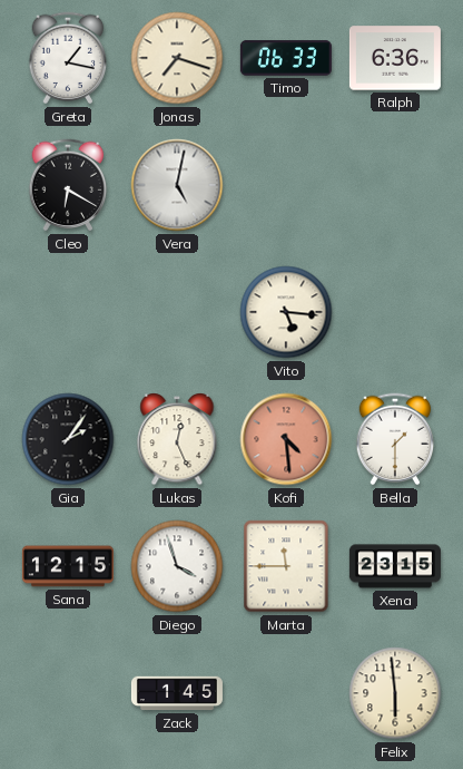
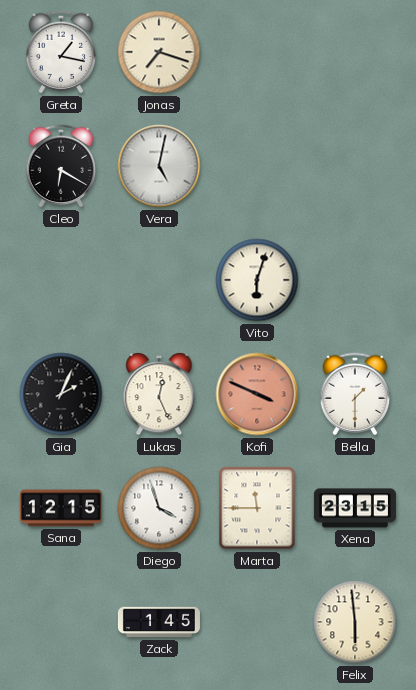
Timo: 06:33 -> none (286, 58)
Ralph: 6:36 -> none (395, 58)
Vito: 5:16 -> 6:03 (257, 280)
Gia: 2:06 -> 2:04 (61, 394)
Kofi: 4:29 -> 3:49 (257, 394)
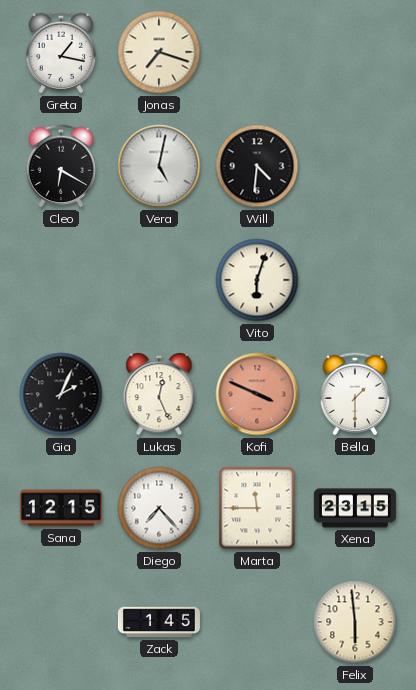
Will: none -> 4:31 (257, 166)
Diego: 3:57 -> 7:23 (159, 508)
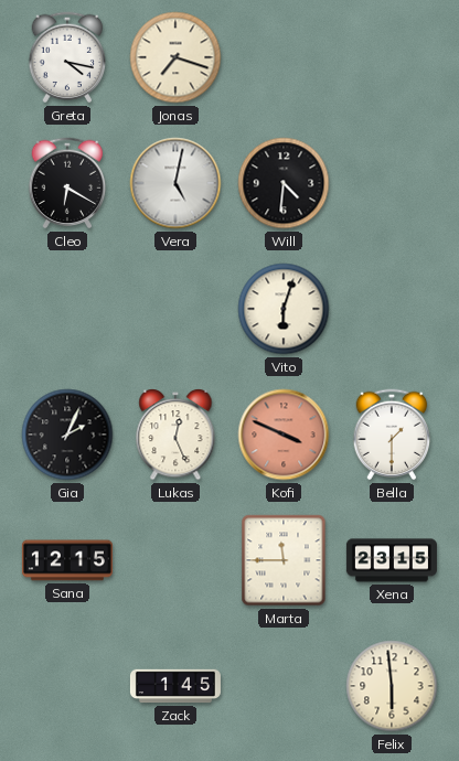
Greta: 1:17 -> 4:17 (67, 57)
Diego: 7:23 -> none (159, 508)
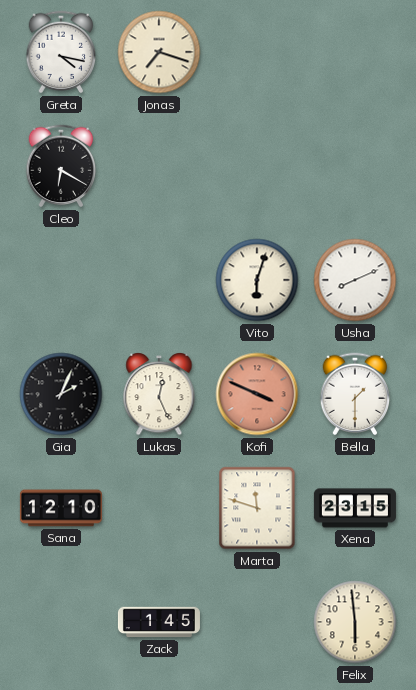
Vera: 5:02 -> none (175, 183)
Will: 4:31 -> none (284, 183)
Usha: none -> 8:11 (355, 280)
Sana: 12:15 -> 12:10 (61, 508)
Marta: 11:45 -> 11:48 (257, 508)
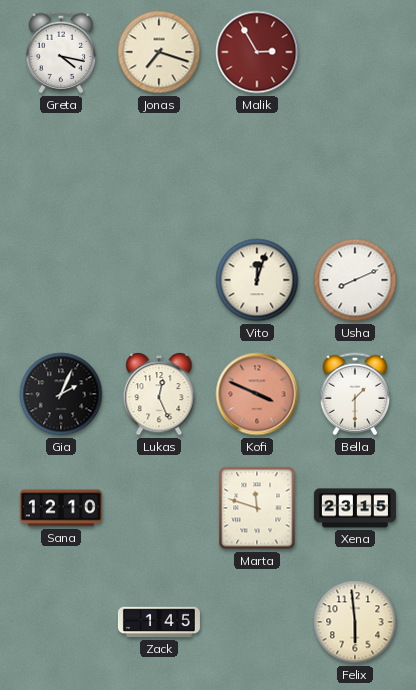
Malik: none -> 2:55 (257, 52)
Cleo: 6:20 -> none (61, 166)
Vito: 6:03 -> 12:03 (257, 280)
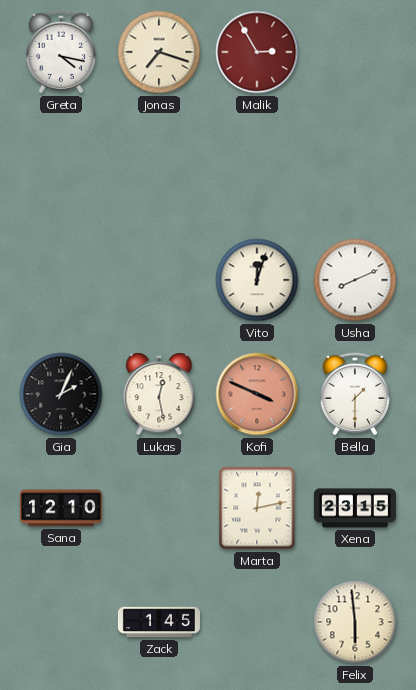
Lukas: 12:26 -> 12:28 (159, 395)
Marta: 11:48 -> 12:13 (257, 508)
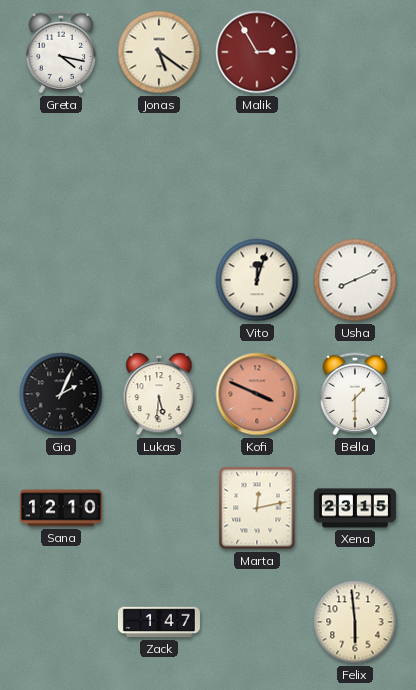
Jonas: 7:18 -> 5:21 (159, 52)
Lukas: 12:28 -> 5:31 (159, 395)
Zack: 1:45 -> 1:47 (159, 622)
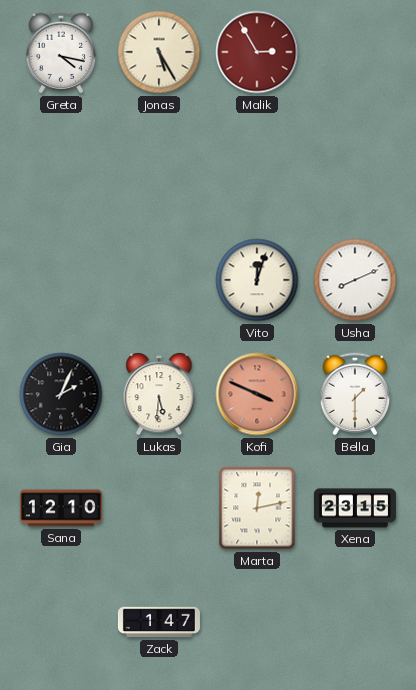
Jonas: 5:21 -> 5:25 (159, 52)
Felix: 5:59 -> none (355, 622)
